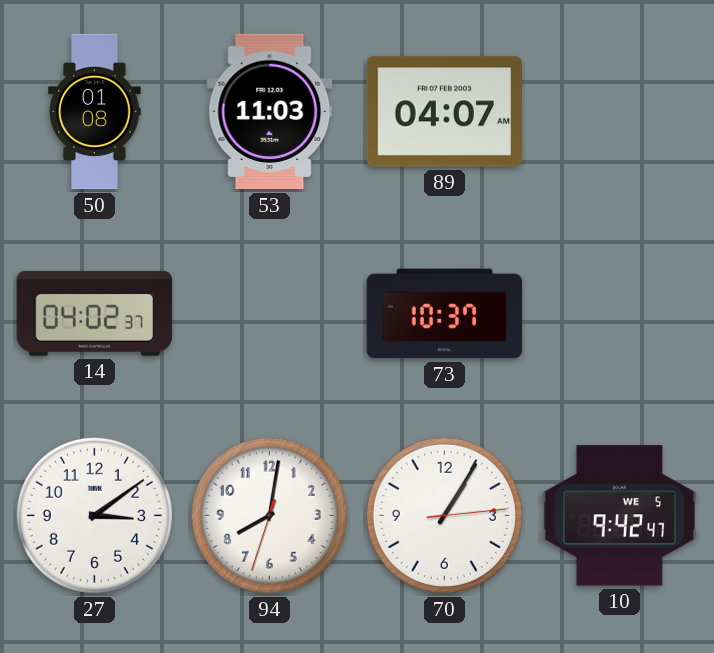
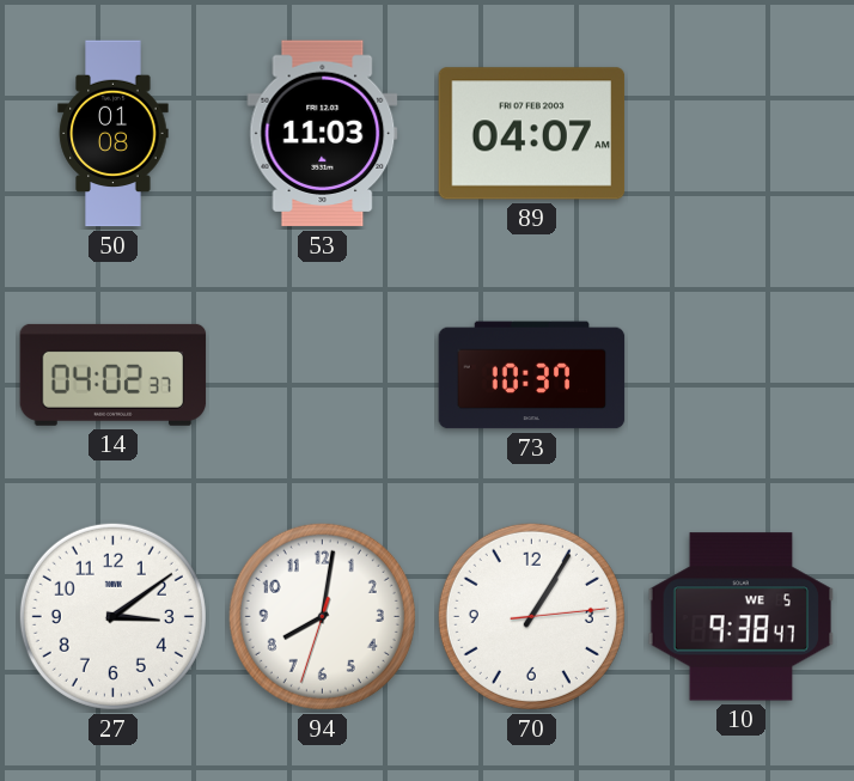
10: 9:42 -> 9:38 (742, 617)
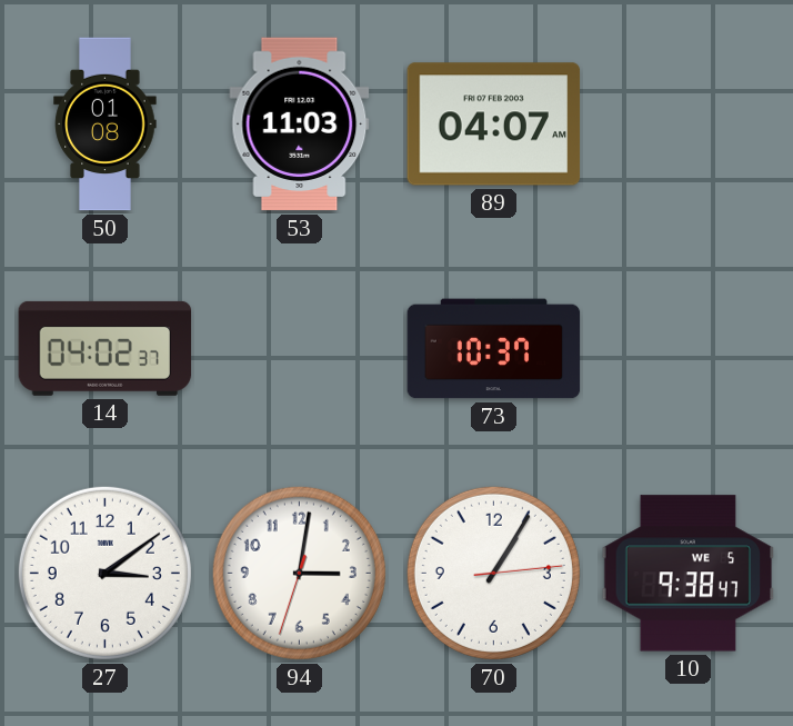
94: 8:01 -> 3:01 (299, 573)
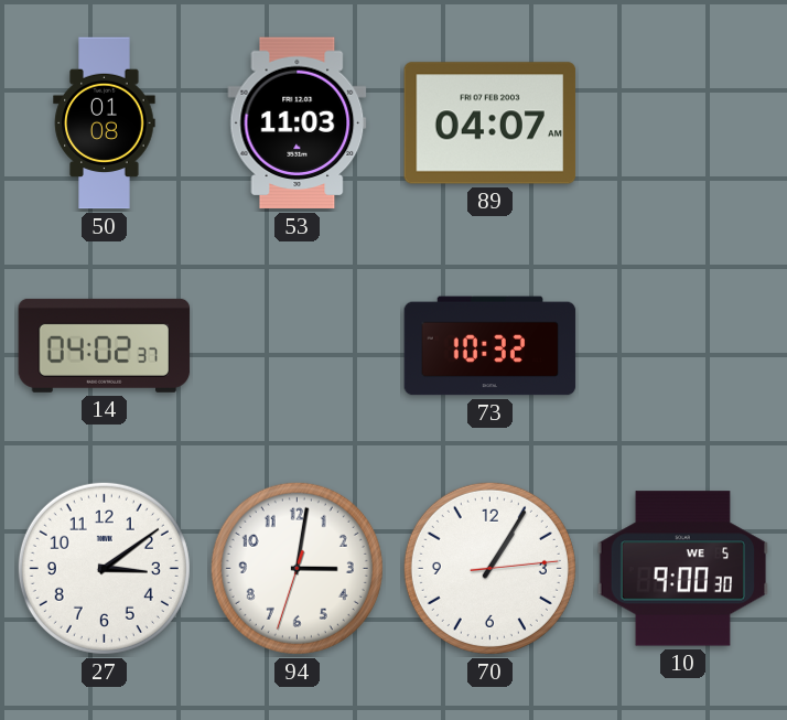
73: 10:37 -> 10:32 (490, 346)
10: 9:38 -> 9:00 (683, 569)
